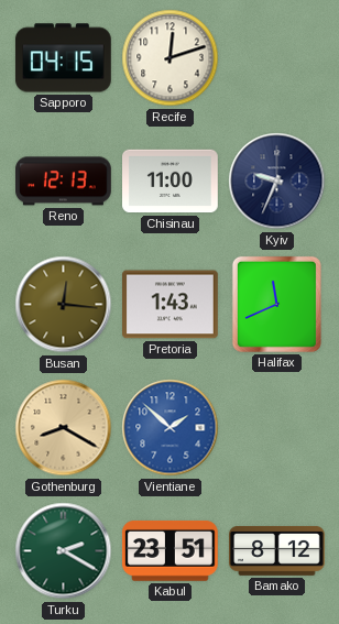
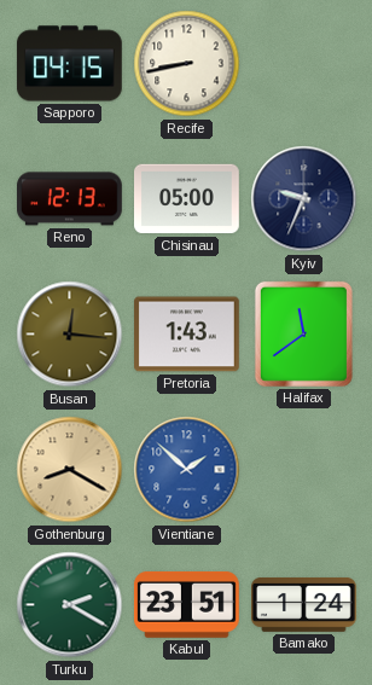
Recife: 12:12 -> 8:43 (187, 64)
Chisinau: 11:00 -> 05:00 (187, 199)
Halifax: 11:41 -> 11:39 (303, 333)
Bamako: 8:12 -> 1:24 (304, 604)
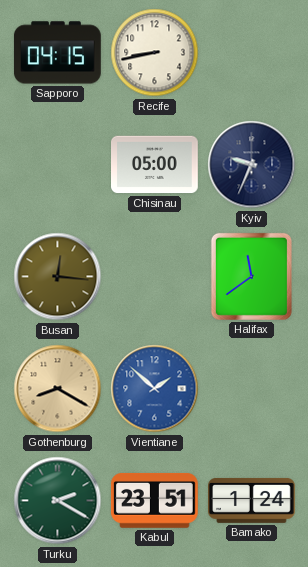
Reno: 12:13 -> none (70, 199)
Pretoria: 1:43 -> none (187, 335)
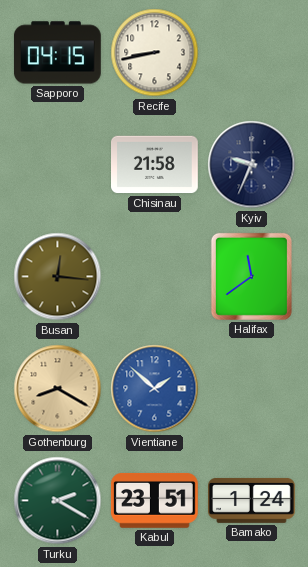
Chisinau: 05:00 -> 21:58 (155, 165)
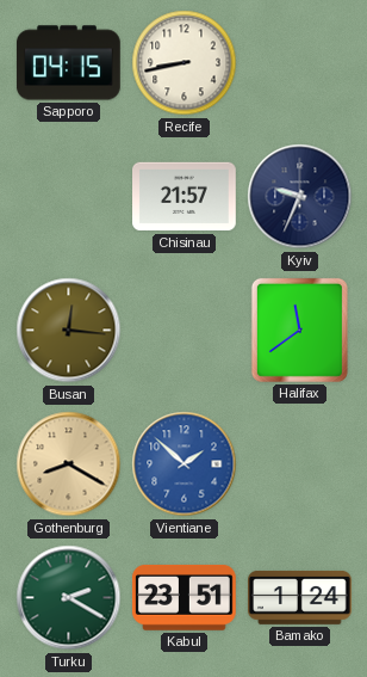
Chisinau: 21:58 -> 21:57 (185, 197)
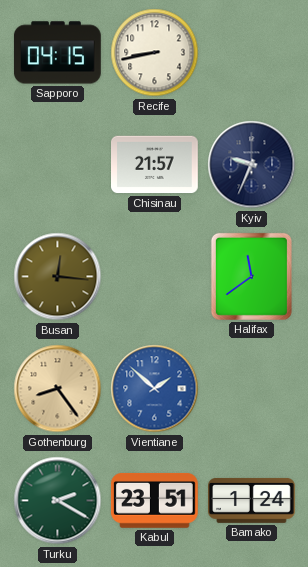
Gothenburg: 8:20 -> 8:24 (58, 389)
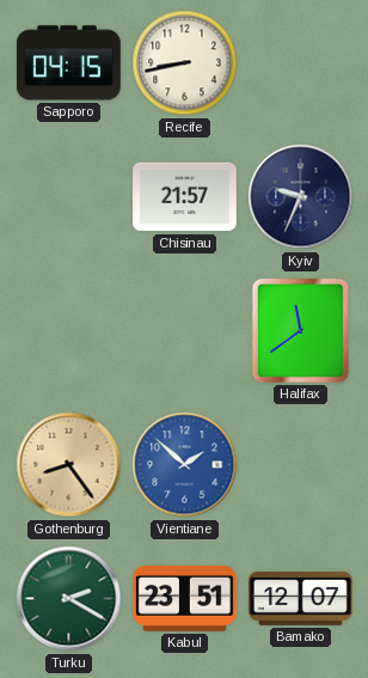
Busan: 12:16 -> none (58, 277)
Bamako: 1:24 -> 12:07 (301, 598)
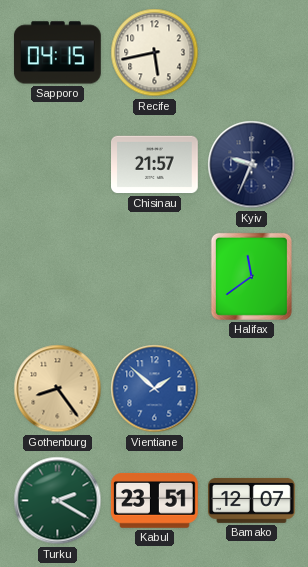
Recife: 8:43 -> 5:43 (155, 53)
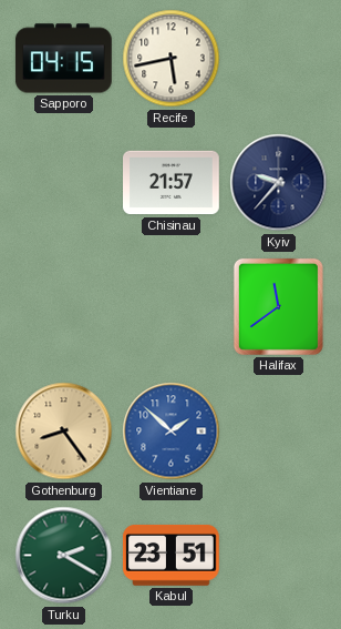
Kyiv: 9:34 -> 9:37 (279, 183)
Bamako: 12:07 -> none (252, 500)
